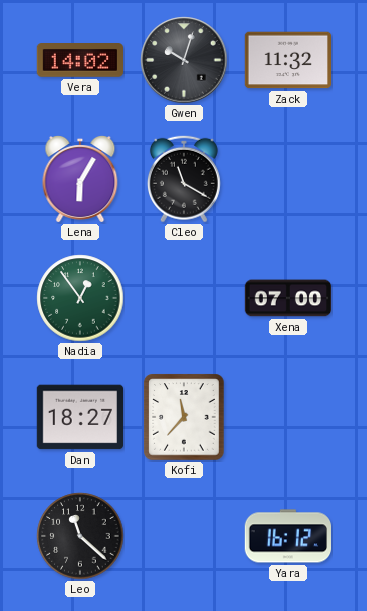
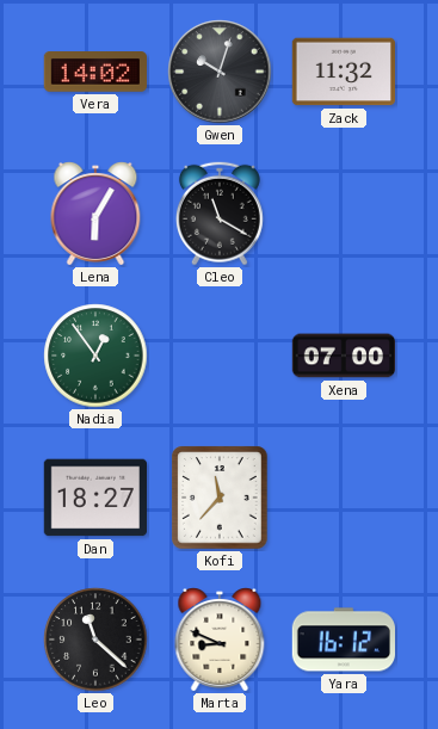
Marta: none -> 8:49 (220, 641)
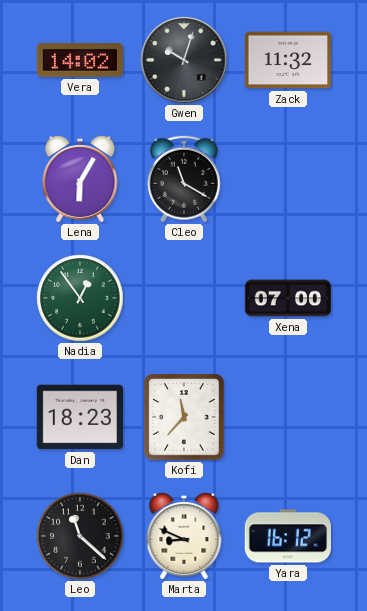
Dan: 18:27 -> 18:23 (79, 417)
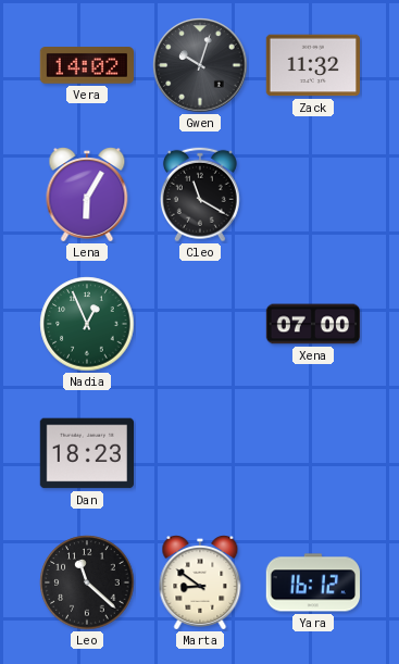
Nadia: 12:54 -> 12:56 (87, 324)
Kofi: 11:37 -> none (184, 417)
Marta: 8:49 -> 8:51 (200, 584)
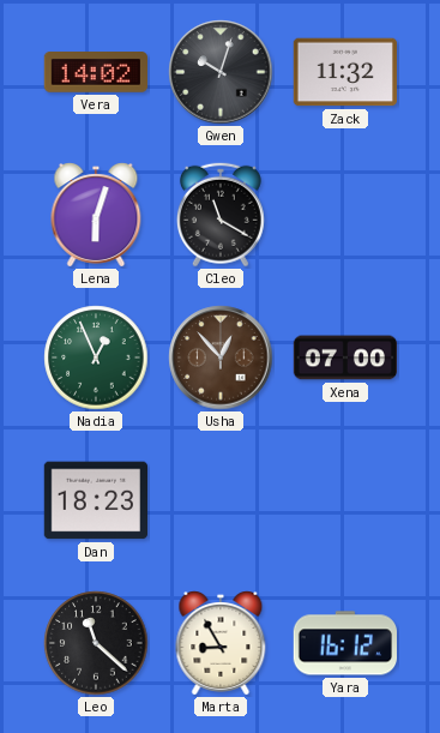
Lena: 6:05 -> 6:03 (96, 216)
Usha: none -> 12:53 (221, 358)
Marta: 8:51 -> 8:55 (221, 644)
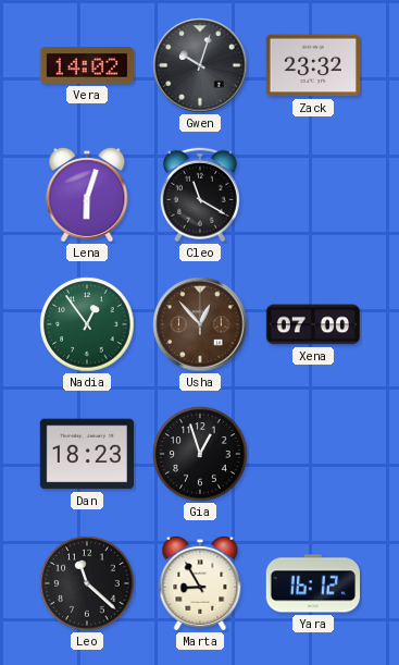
Zack: 11:32 -> 23:32 (312, 65)
Nadia: 12:56 -> 12:54 (87, 324)
Gia: none -> 12:57 (200, 454)
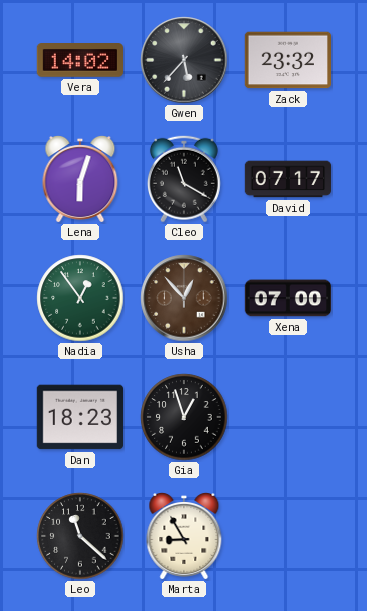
Gwen: 10:03 -> 5:37 (184, 60)
David: none -> 07:17 (288, 179)
Yara: 16:12 -> none (312, 583)
